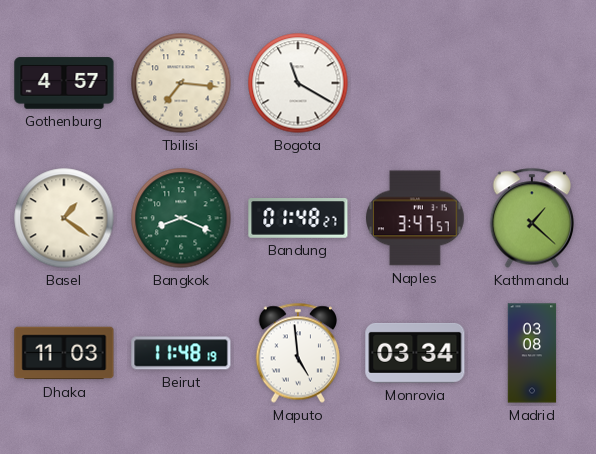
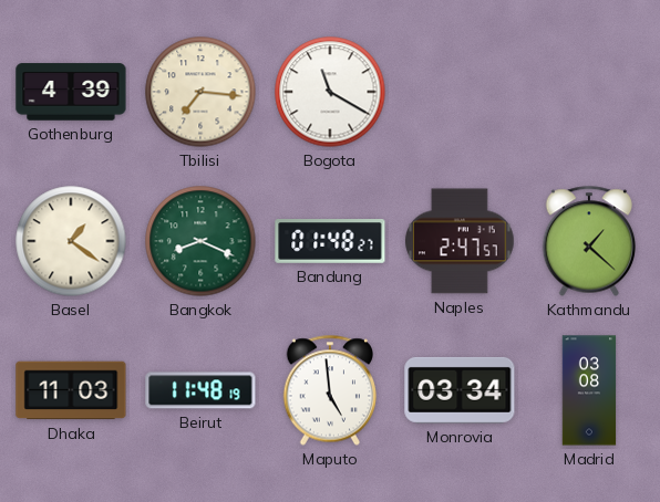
Gothenburg: 4:57 -> 4:39 (71, 92)
Naples: 3:47 -> 2:47 (461, 241)
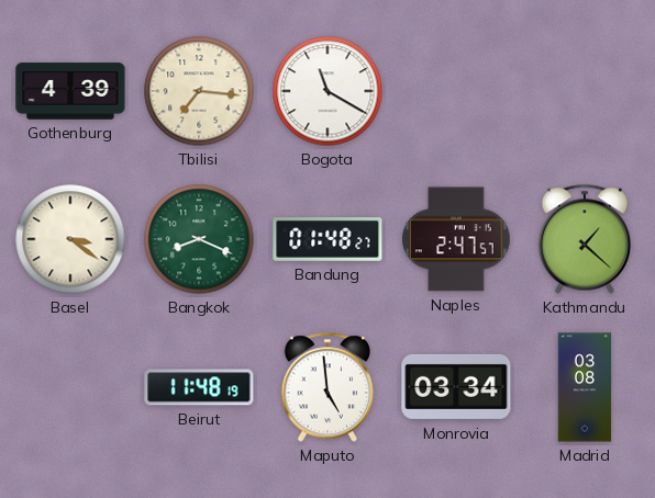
Basel: 1:21 -> 3:21 (70, 239)
Dhaka: 11:03 -> none (71, 390)
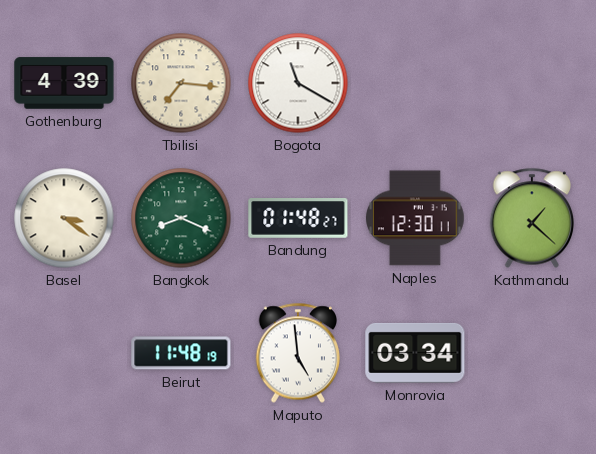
Naples: 2:47 -> 12:30 (416, 218)
Madrid: 03:08 -> none (585, 387)
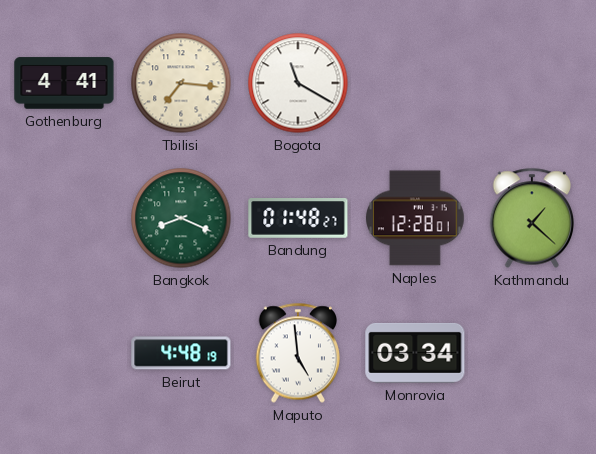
Gothenburg: 4:39 -> 4:41 (64, 83)
Basel: 3:21 -> none (64, 218)
Naples: 12:30 -> 12:28 (416, 218)
Beirut: 11:48 -> 4:48 (181, 353)
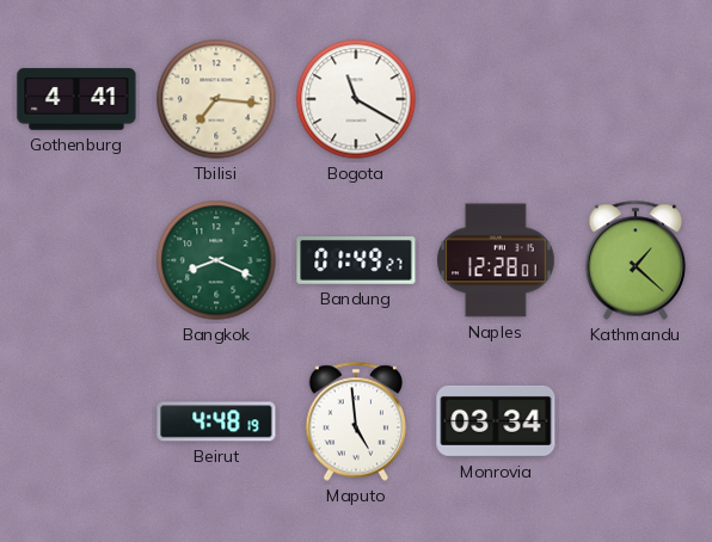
Bandung: 01:48 -> 01:49 (356, 261)
